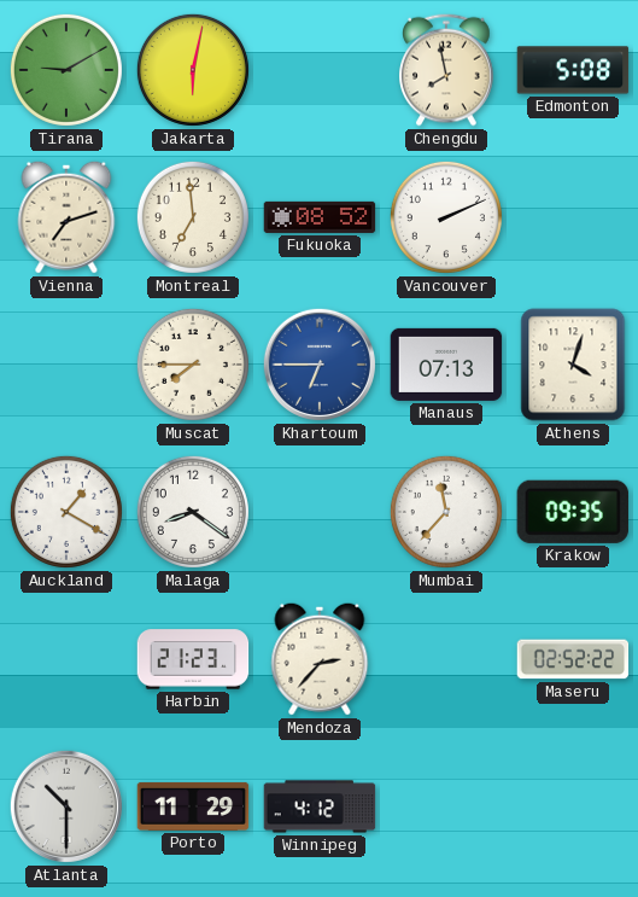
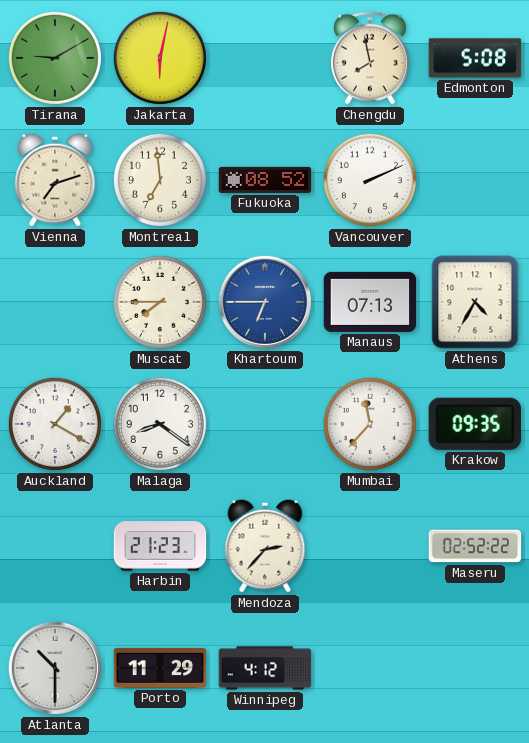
Athens: 4:03 -> 4:35 (475, 302)
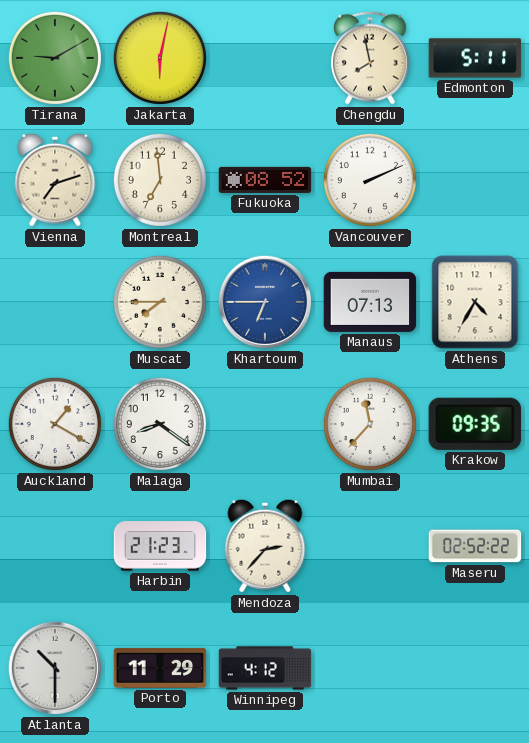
Edmonton: 5:08 -> 5:11 (475, 58)
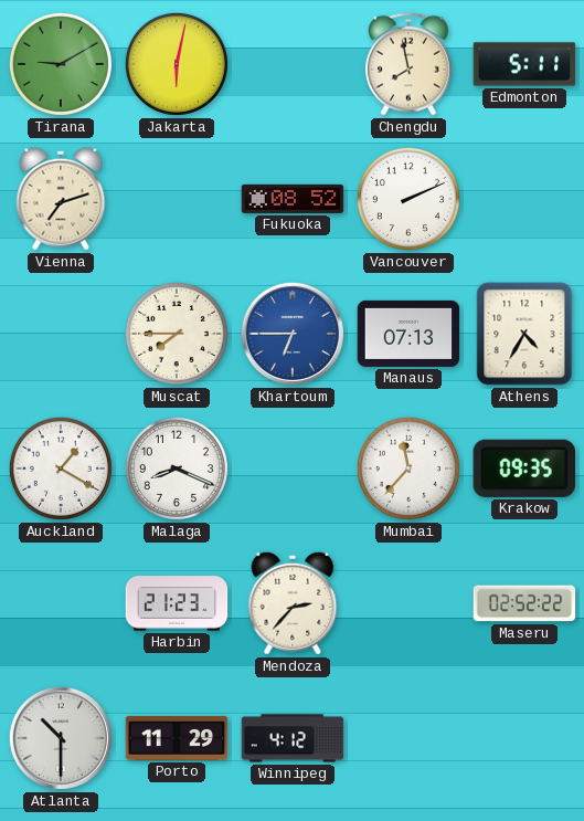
Montreal: 6:59 -> none (160, 180)
Malaga: 8:21 -> 8:19 (177, 469)
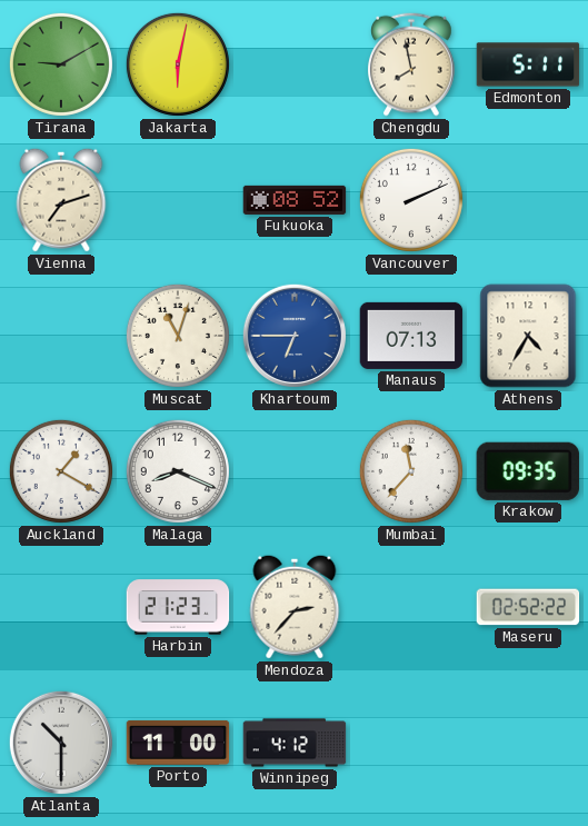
Muscat: 7:45 -> 11:03 (178, 336)
Porto: 11:29 -> 11:00 (178, 743)
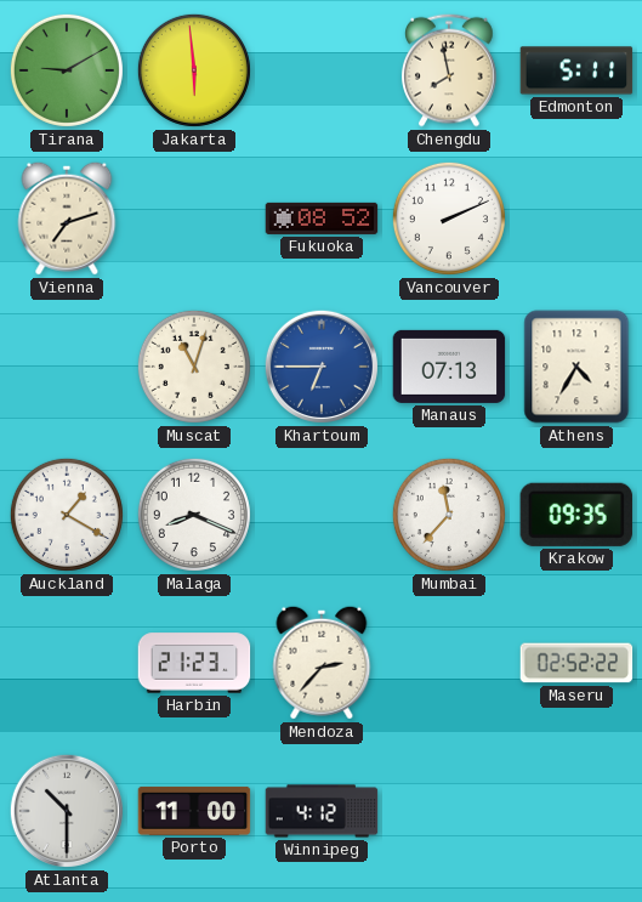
Jakarta: 6:02 -> 5:59 (194, 70)
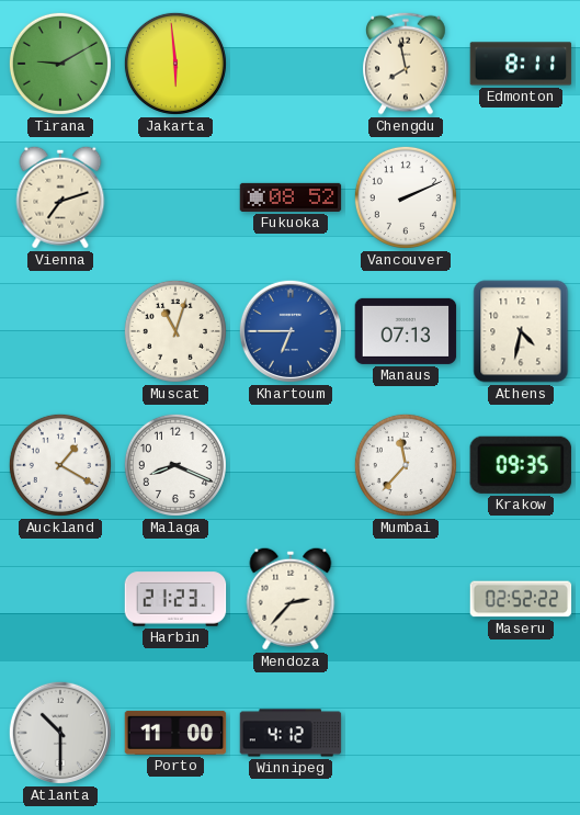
Edmonton: 5:11 -> 8:11 (521, 64)
Athens: 4:35 -> 4:32 (521, 331)
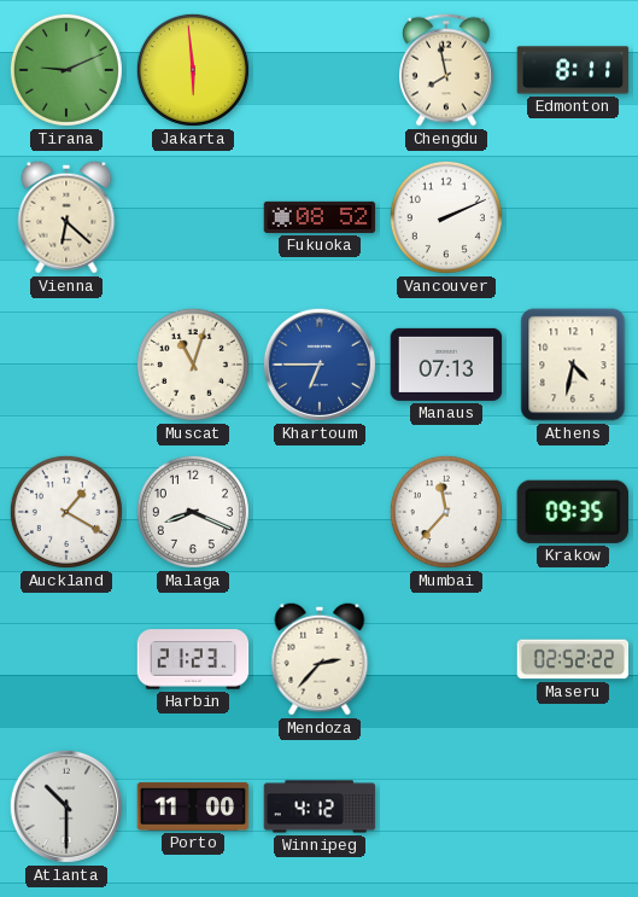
Tirana: 9:10 -> 9:11 (66, 70)
Vienna: 7:12 -> 6:22 (66, 217)
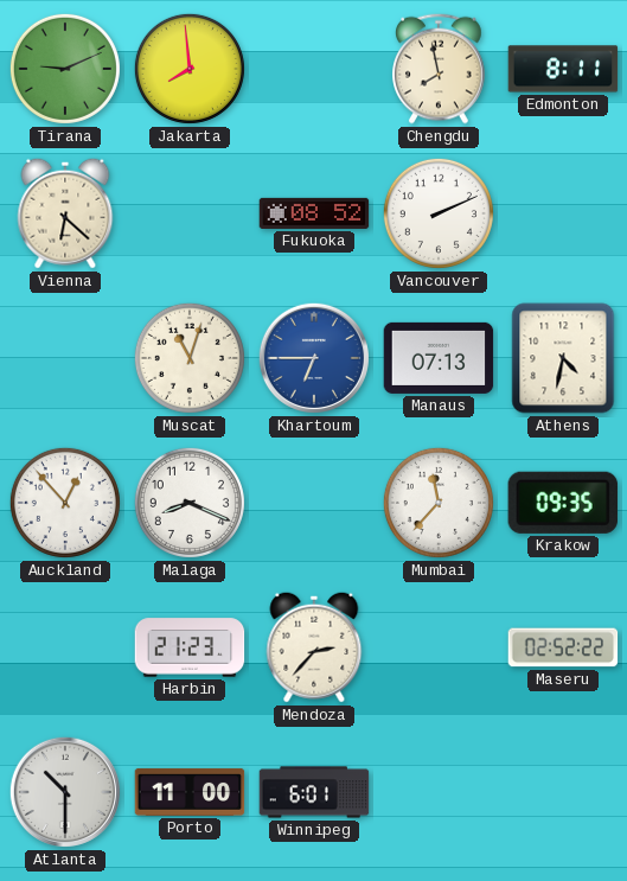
Jakarta: 5:59 -> 7:59 (190, 69)
Auckland: 1:20 -> 12:53 (65, 503)
Winnipeg: 4:12 -> 6:01 (314, 792)
